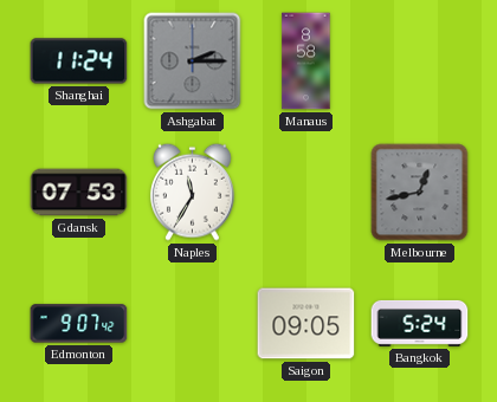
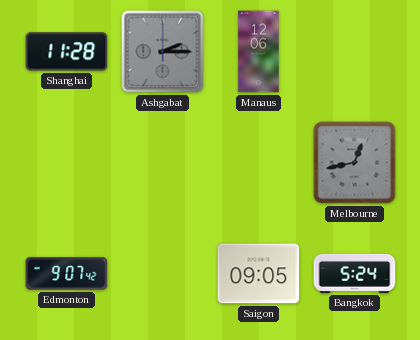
Shanghai: 11:24 -> 11:28 (67, 52)
Manaus: 8:58 -> 12:06 (259, 52)
Gdansk: 07:53 -> none (79, 193)
Naples: 11:35 -> none (192, 192)
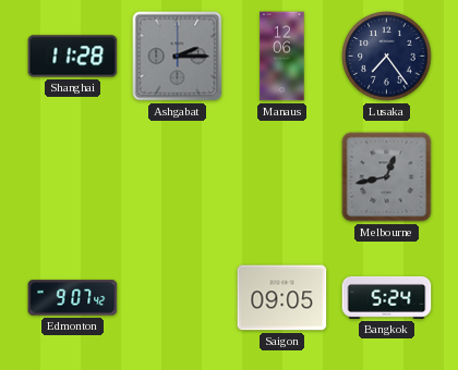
Lusaka: none -> 7:24 (387, 57)
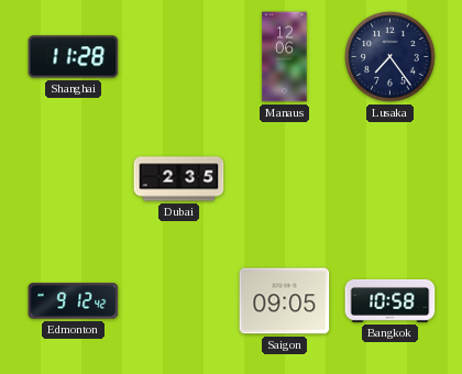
Ashgabat: 2:15 -> none (178, 57)
Dubai: none -> 2:35 (179, 179)
Melbourne: 12:43 -> none (387, 177)
Edmonton: 9:07 -> 9:12 (74, 301)
Bangkok: 5:24 -> 10:58 (391, 300)
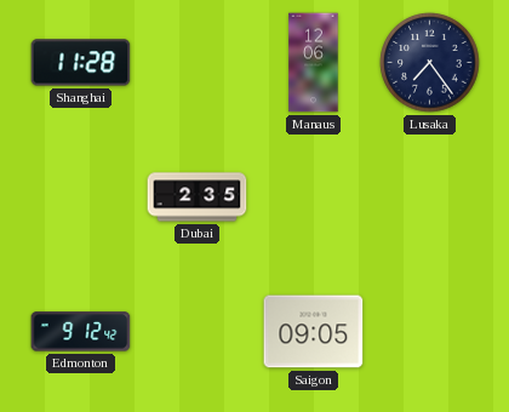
Bangkok: 10:58 -> none (391, 300)
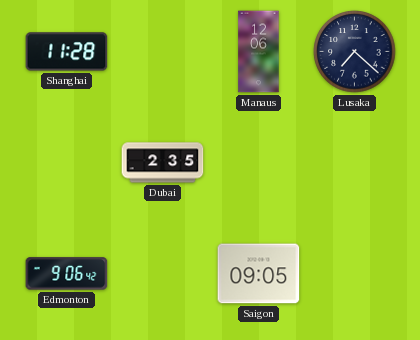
Lusaka: 7:24 -> 7:22 (355, 52)
Edmonton: 9:12 -> 9:06 (67, 274)
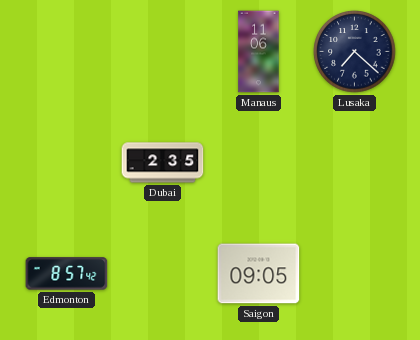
Shanghai: 11:28 -> none (67, 52)
Manaus: 12:06 -> 11:06 (259, 52)
Edmonton: 9:06 -> 8:57 (67, 274)
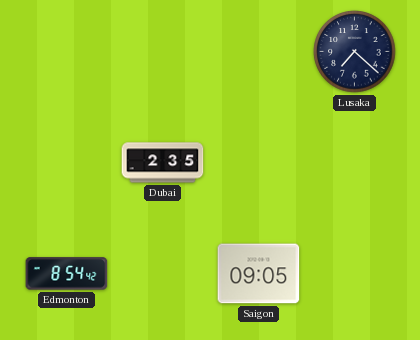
Manaus: 11:06 -> none (259, 52)
Edmonton: 8:57 -> 8:54 (67, 274)
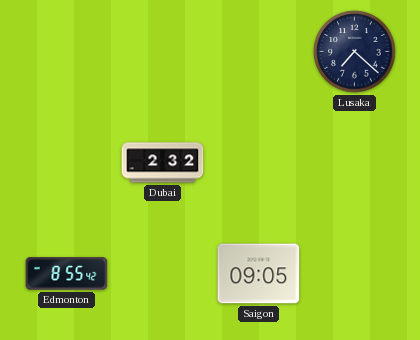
Dubai: 2:35 -> 2:32 (163, 163)
Edmonton: 8:54 -> 8:55 (67, 274)
